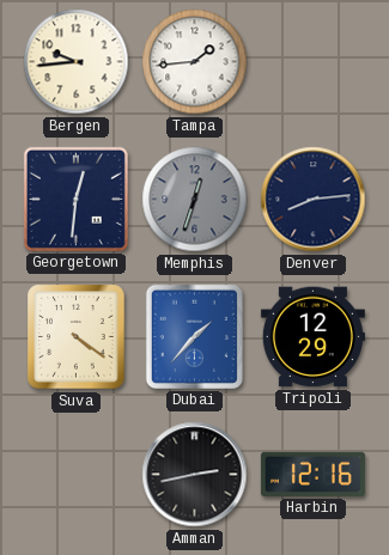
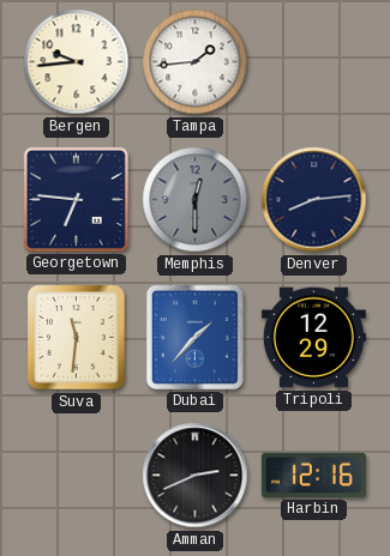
Georgetown: 12:31 -> 6:46 (76, 199)
Memphis: 12:33 -> 12:30 (196, 200)
Suva: 4:21 -> 11:31 (77, 338)
Amman: 2:43 -> 2:41 (196, 476)
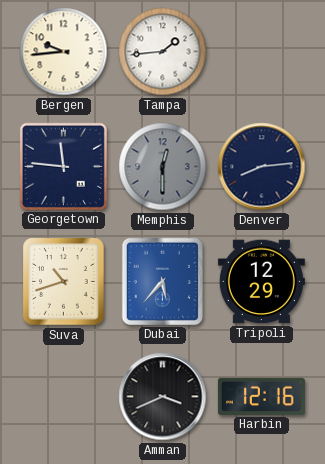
Georgetown: 6:46 -> 11:46 (63, 166)
Suva: 11:31 -> 10:42 (64, 282)
Dubai: 1:37 -> 5:37 (162, 281)
Amman: 2:41 -> 3:41 (163, 397)
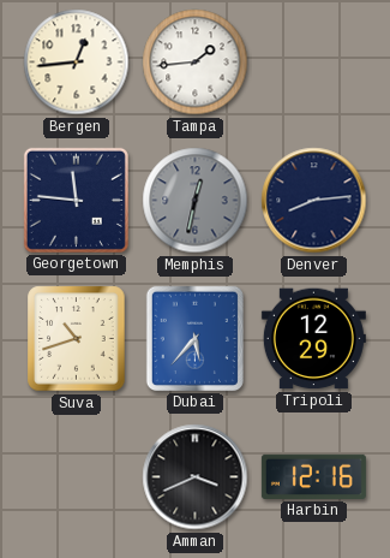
Bergen: 9:44 -> 12:44 (77, 63)
Memphis: 12:30 -> 12:32 (196, 201)
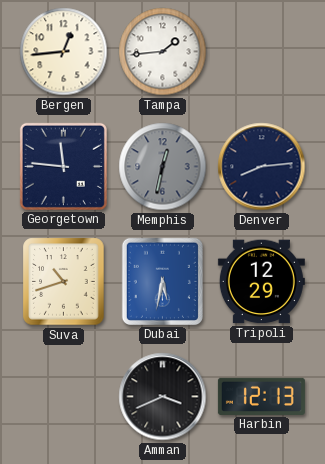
Dubai: 5:37 -> 5:32 (162, 281)
Harbin: 12:16 -> 12:13 (261, 396)
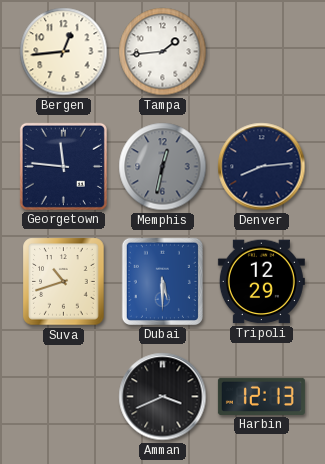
Dubai: 5:32 -> 5:30 (162, 281)
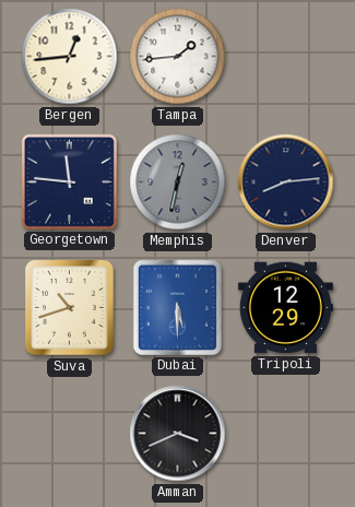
Harbin: 12:13 -> none (261, 396)
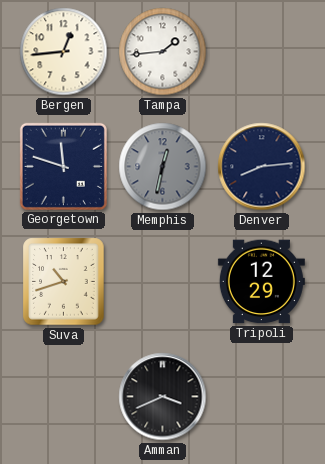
Georgetown: 11:46 -> 11:48 (63, 166)
Dubai: 5:30 -> none (177, 307)
